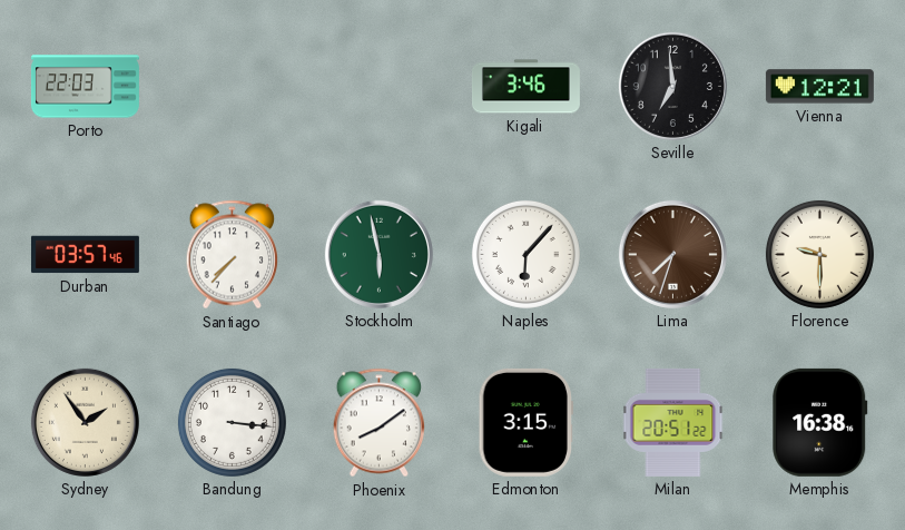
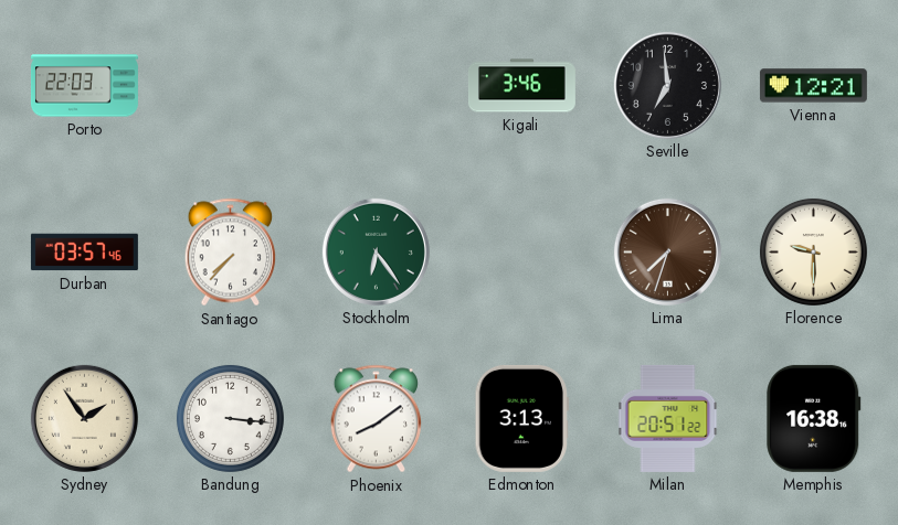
Stockholm: 5:58 -> 6:24 (376, 251)
Naples: 6:07 -> none (525, 254)
Edmonton: 3:15 -> 3:13 (521, 418)
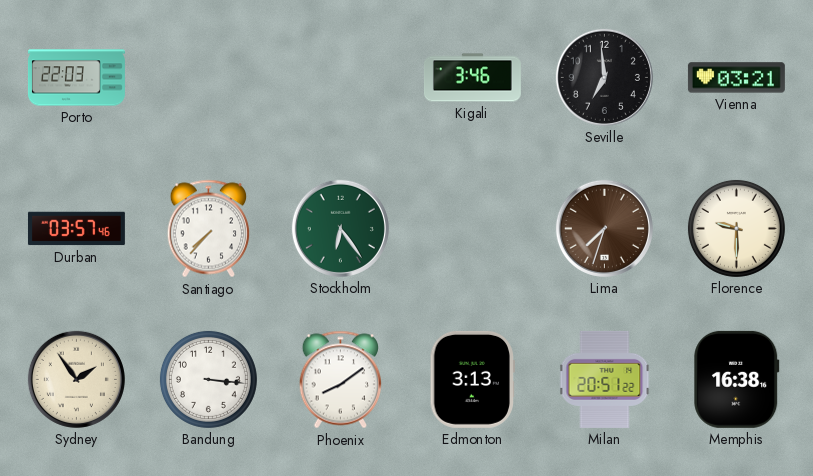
Vienna: 12:21 -> 03:21 (736, 78)
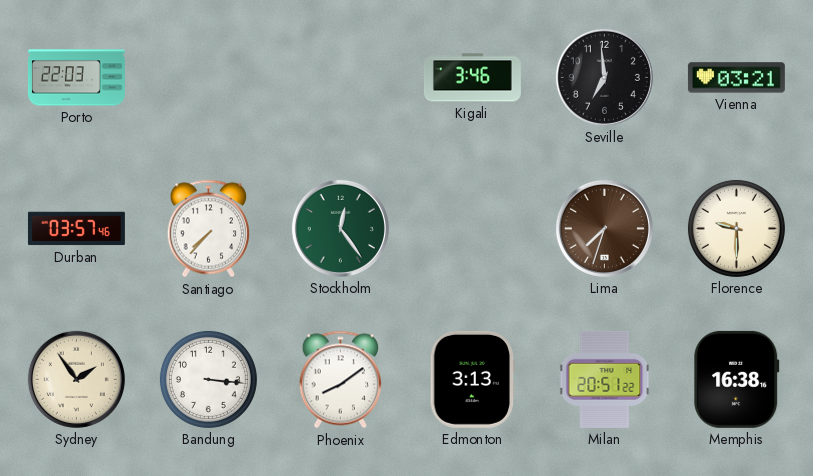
Stockholm: 6:24 -> 12:24 (340, 228)
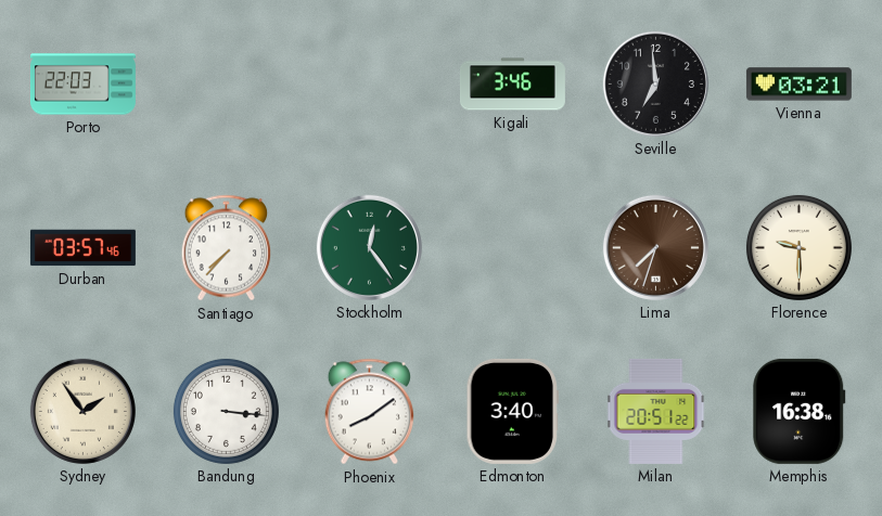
Edmonton: 3:13 -> 3:40 (512, 411)
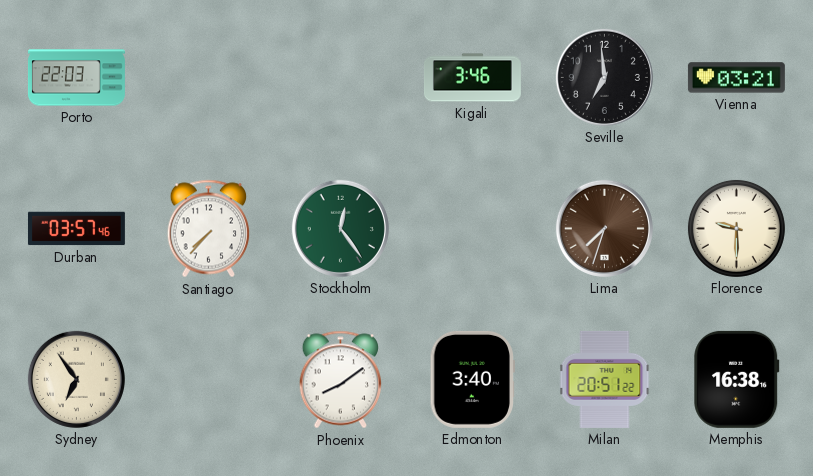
Sydney: 1:54 -> 6:54 (76, 379)
Bandung: 3:16 -> none (226, 411)
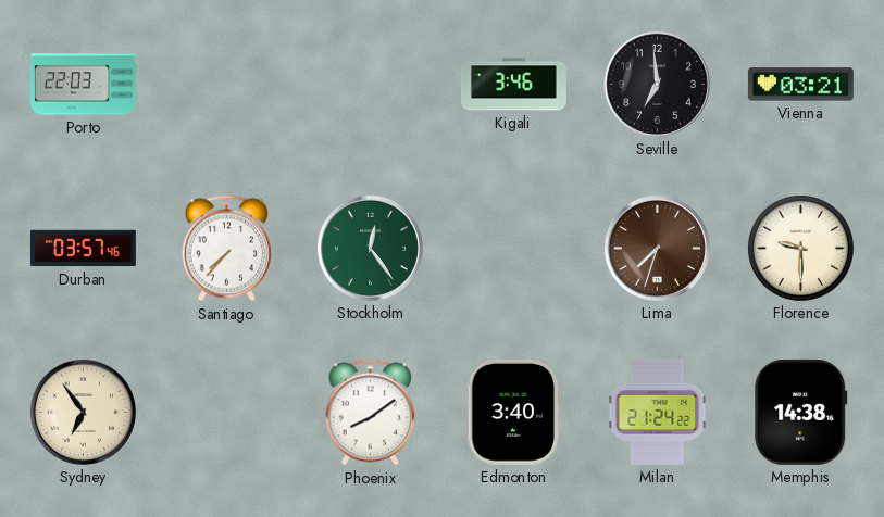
Milan: 20:51 -> 21:24 (658, 412)
Memphis: 16:38 -> 14:38 (801, 412)
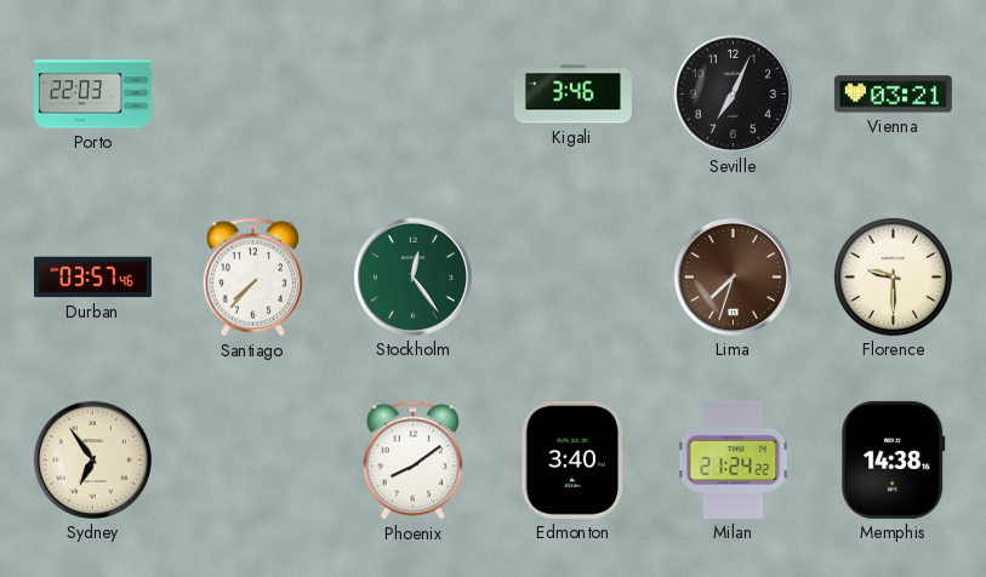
Seville: 6:59 -> 7:04 (733, 93)
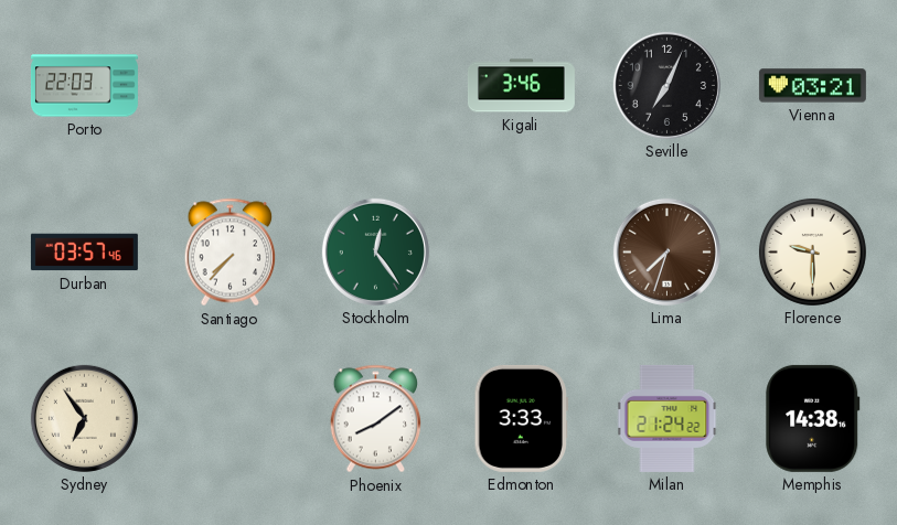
Edmonton: 3:40 -> 3:33 (521, 418)
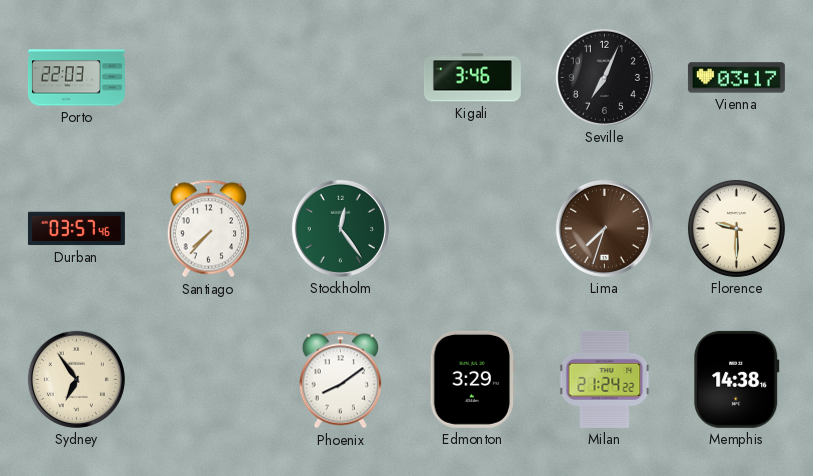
Vienna: 03:21 -> 03:17 (736, 78)
Edmonton: 3:33 -> 3:29 (472, 379)
